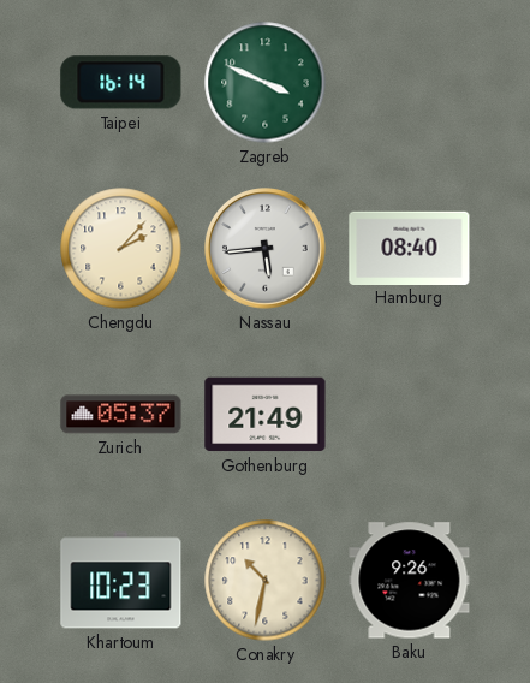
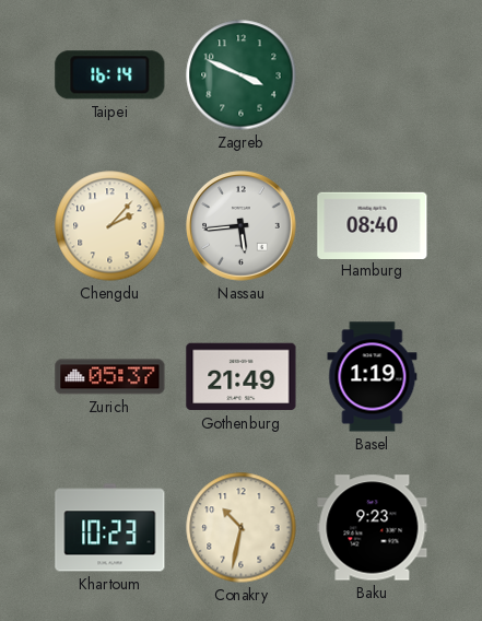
Basel: none -> 1:19 (373, 377)
Baku: 9:26 -> 9:23 (373, 528)
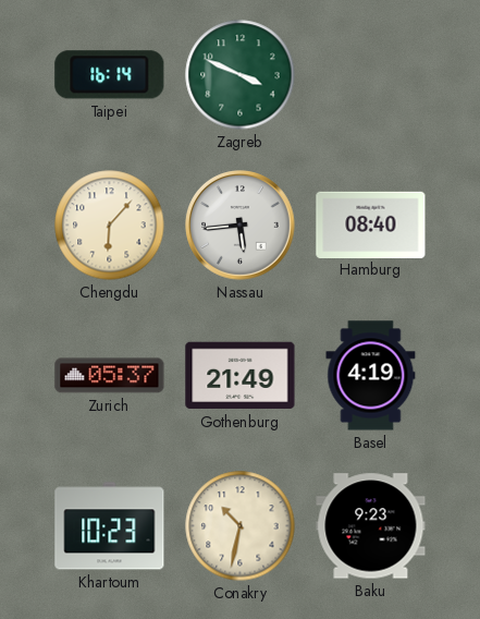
Chengdu: 2:07 -> 6:07 (110, 226)
Basel: 1:19 -> 4:19 (371, 376)
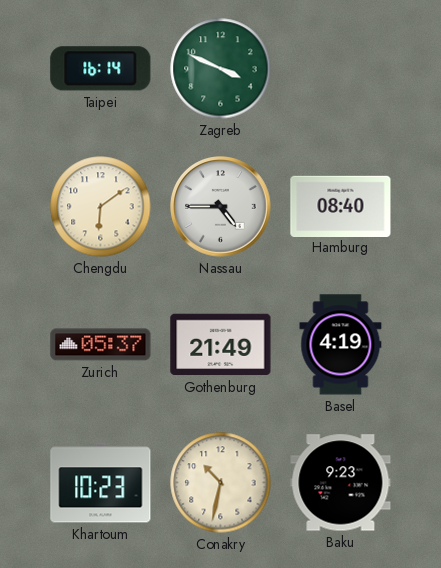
Chengdu: 6:07 -> 6:09 (101, 207)
Nassau: 5:44 -> 4:45 (221, 207)
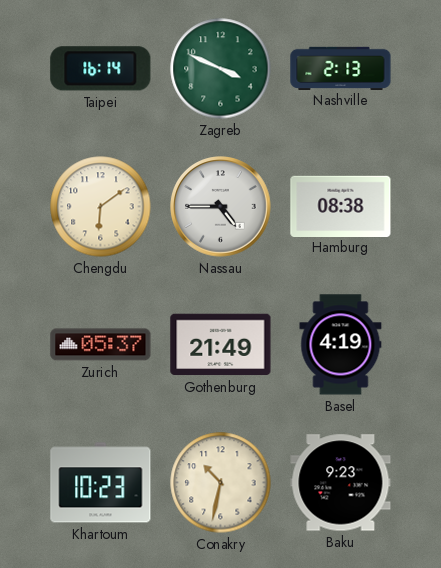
Nashville: none -> 2:13 (341, 68)
Hamburg: 08:40 -> 08:38 (341, 206)
